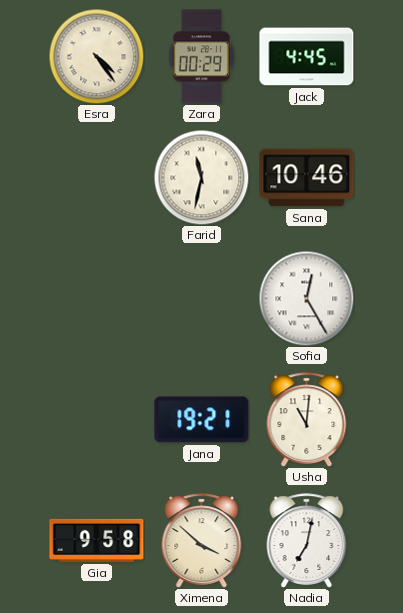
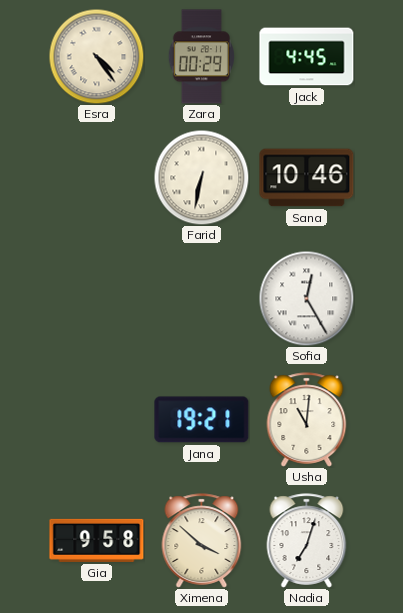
Farid: 11:32 -> 6:32 (201, 177)
Nadia: 7:02 -> 7:03 (307, 541)
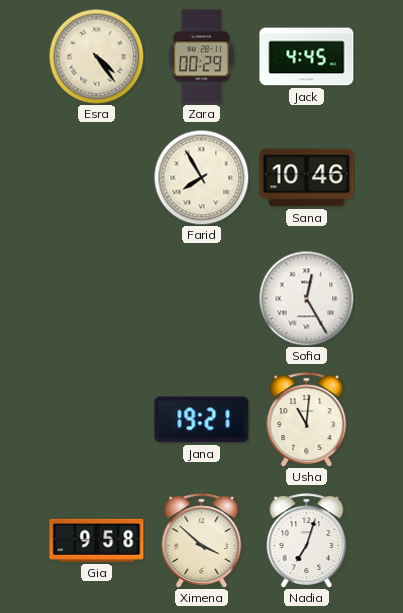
Farid: 6:32 -> 7:55 (201, 177)
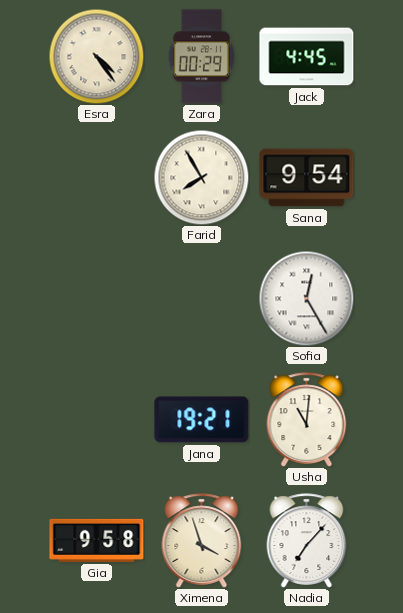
Sana: 10:46 -> 9:54 (307, 178)
Ximena: 3:52 -> 3:57 (202, 541)
Nadia: 7:03 -> 7:07 (307, 541)
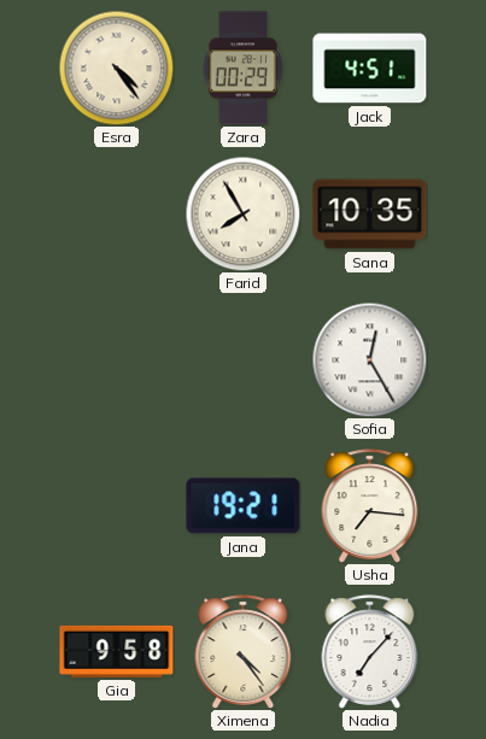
Jack: 4:45 -> 4:51 (370, 69)
Sana: 9:54 -> 10:35 (370, 215)
Usha: 11:01 -> 7:16 (370, 506)
Ximena: 3:57 -> 4:24 (244, 652)
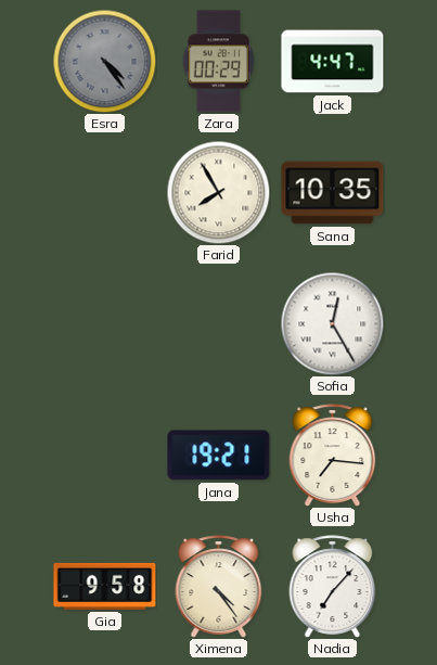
Esra dial: cream -> grey (104, 61)
Jack: 4:51 -> 4:47 (333, 62)
